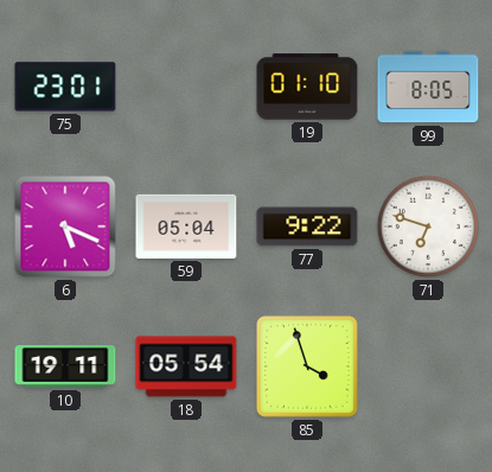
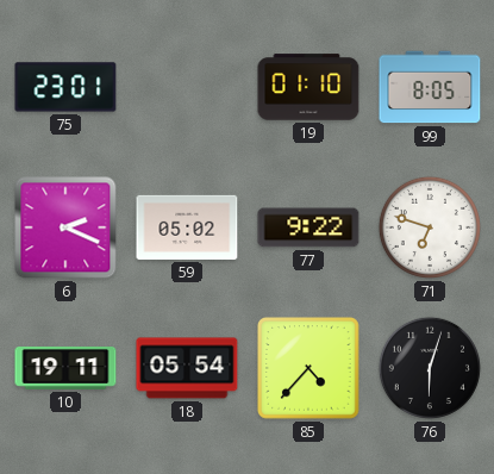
6: 5:19 -> 2:19 (65, 227)
59: 05:04 -> 05:02 (187, 227)
85: 3:57 -> 4:37 (309, 369)
76: none -> 6:03 (430, 368)
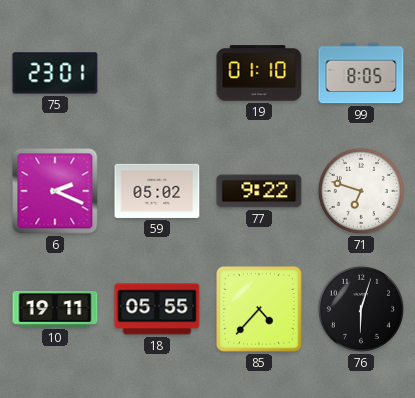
18: 05:54 -> 05:55 (157, 309)
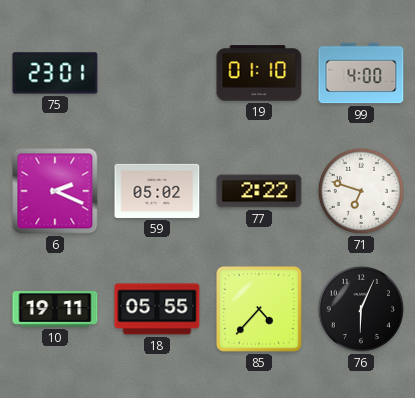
99: 8:05 -> 4:00 (361, 73)
77: 9:22 -> 2:22 (259, 191)
76: 6:03 -> 6:04 (361, 309)
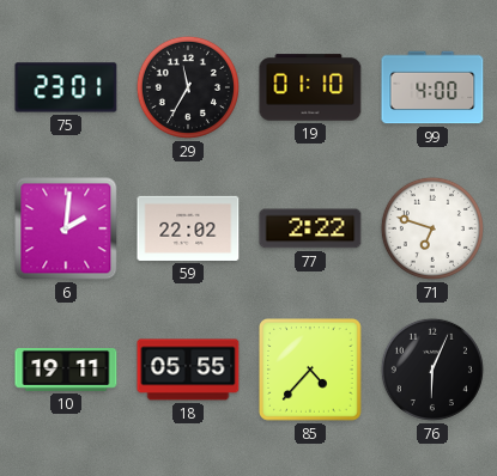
29: none -> 11:35 (188, 87)
6: 2:19 -> 2:01 (66, 228)
59: 05:02 -> 22:02 (188, 228)
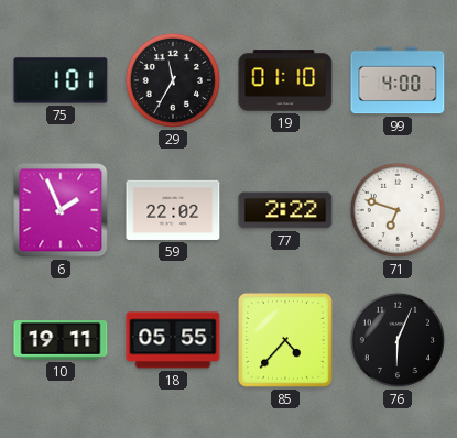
75: 23:01 -> 1:01 (61, 80)
6: 2:01 -> 1:56 (61, 210)
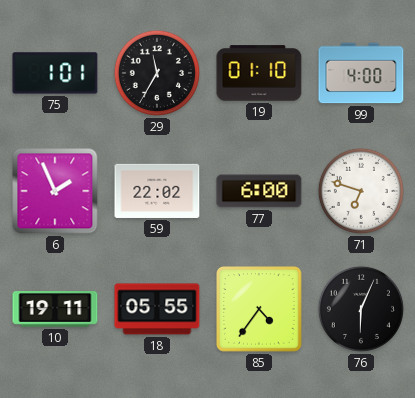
77: 2:22 -> 6:00 (259, 191)
85: 4:37 -> 4:36 (260, 310)
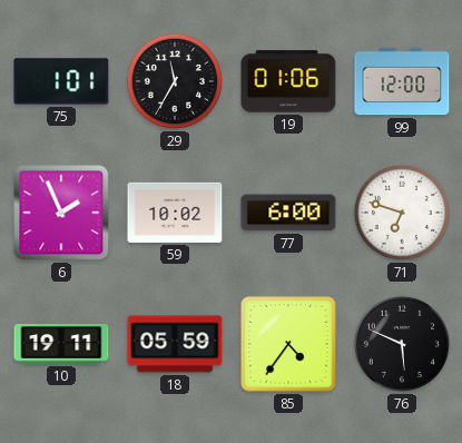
19: 01:10 -> 01:06 (288, 81)
99: 4:00 -> 12:00 (402, 81)
59: 22:02 -> 10:02 (175, 213)
18: 05:55 -> 05:59 (175, 344)
76: 6:04 -> 5:49 (402, 344)
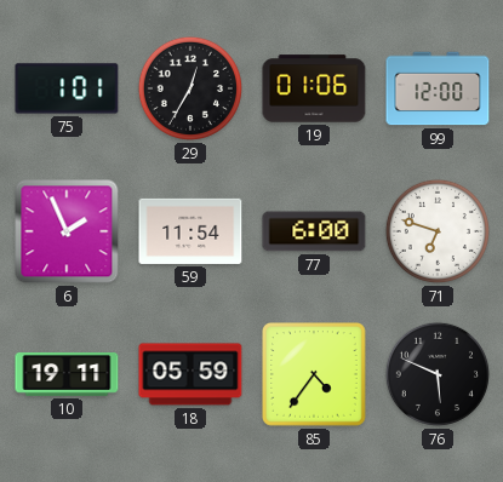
29: 11:35 -> 12:35 (190, 88)
59: 10:02 -> 11:54 (190, 231)
